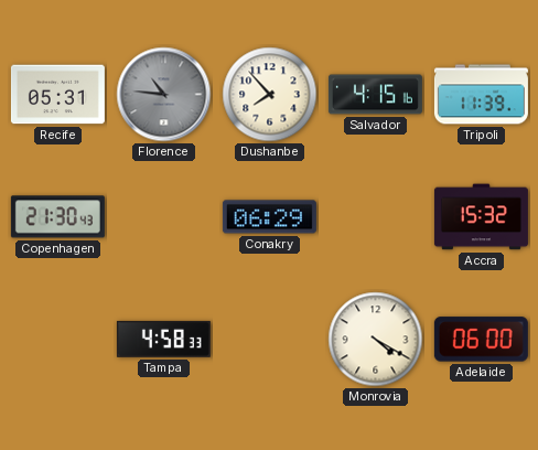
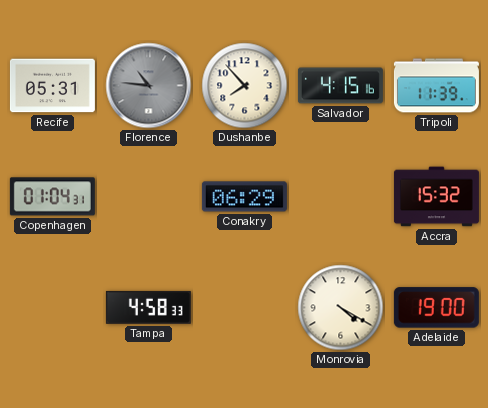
Copenhagen: 21:30 -> 01:04 (52, 197)
Adelaide: 06:00 -> 19:00 (436, 308)
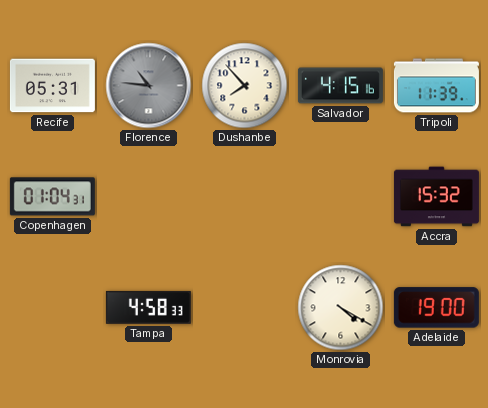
Conakry: 06:29 -> none (244, 197)
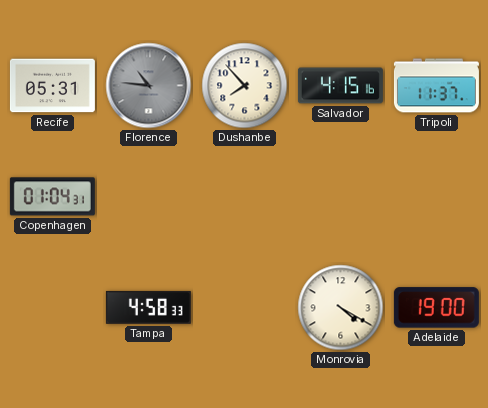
Tripoli: 11:39 -> 11:37 (436, 86)
Accra: 15:32 -> none (436, 197)
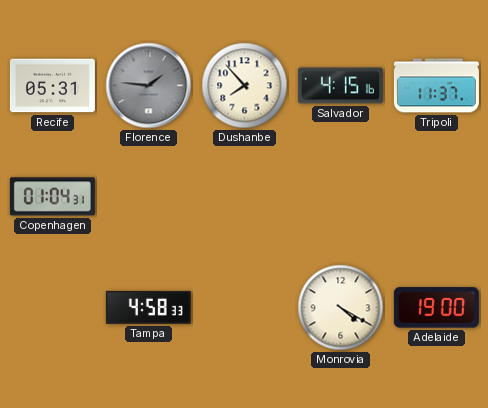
Florence: 10:46 -> 1:46 (149, 86)
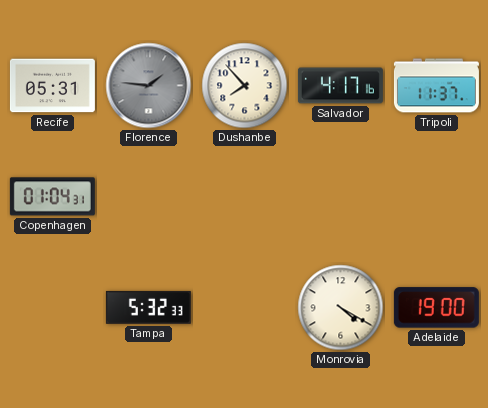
Salvador: 4:15 -> 4:17 (340, 86)
Tampa: 4:58 -> 5:32 (148, 307)
